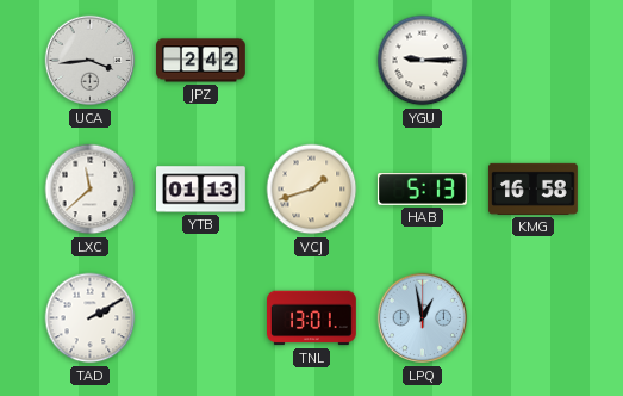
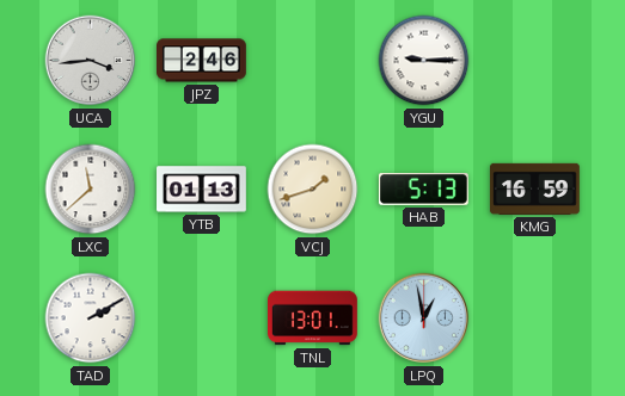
JPZ: 2:42 -> 2:46 (202, 61)
KMG: 16:58 -> 16:59 (535, 188)
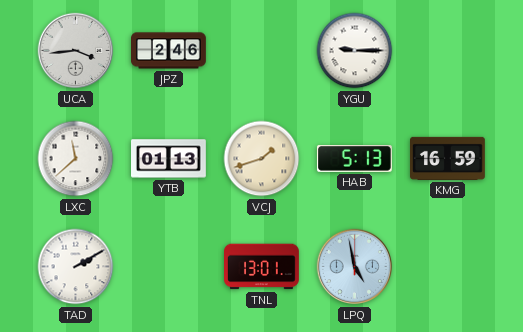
LPQ: 12:58 -> 4:58 (355, 267)
